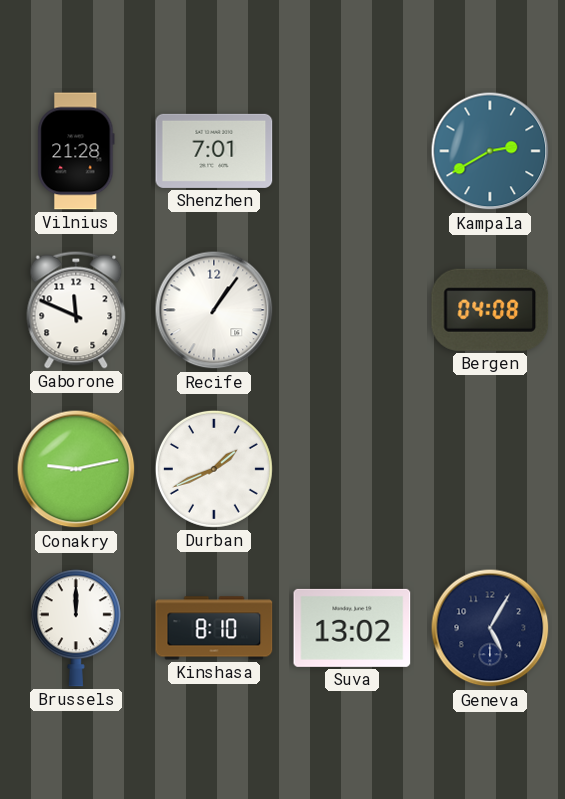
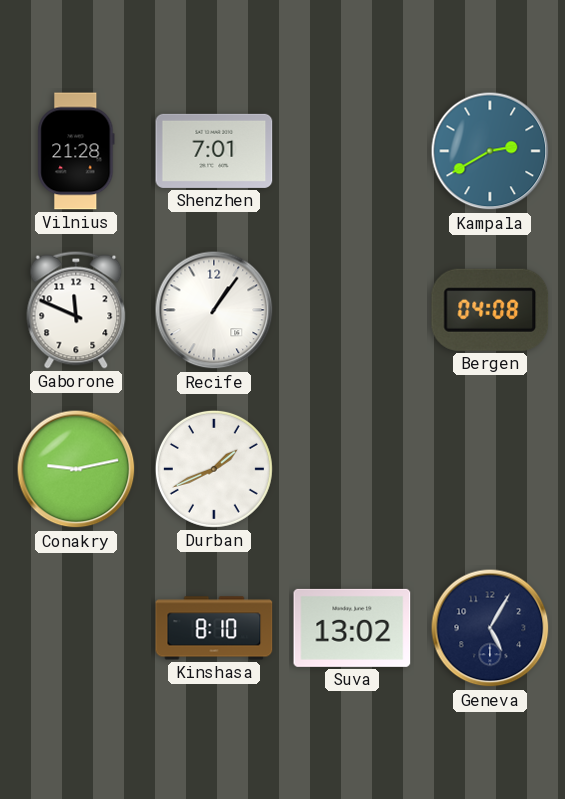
Brussels: 12:00 -> none (76, 628)
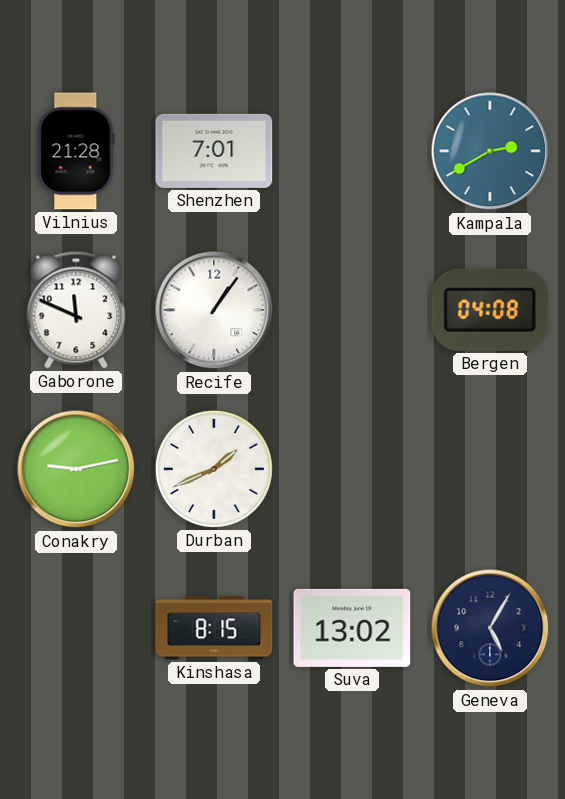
Kinshasa: 8:10 -> 8:15 (214, 628)
